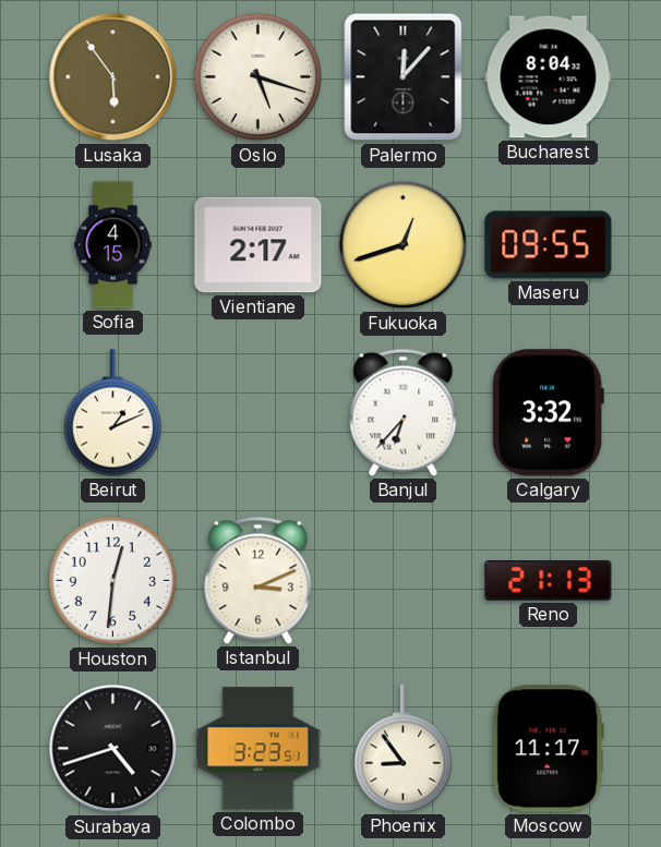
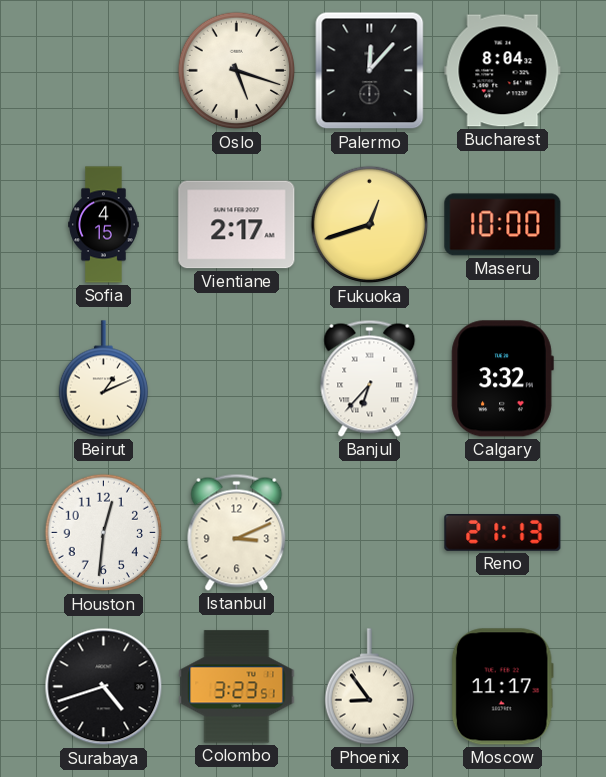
Lusaka: 5:54 -> none (113, 77)
Maseru: 09:55 -> 10:00 (503, 225)
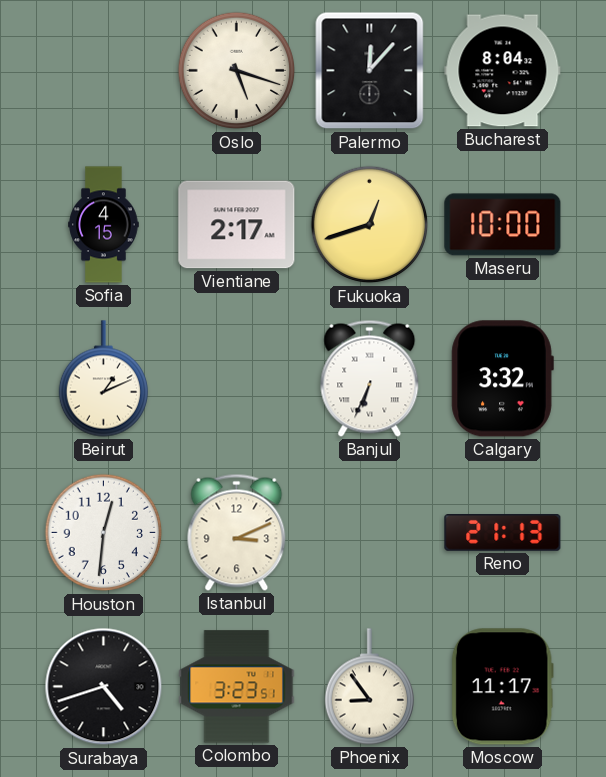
Banjul: 6:37 -> 6:34 (370, 378)
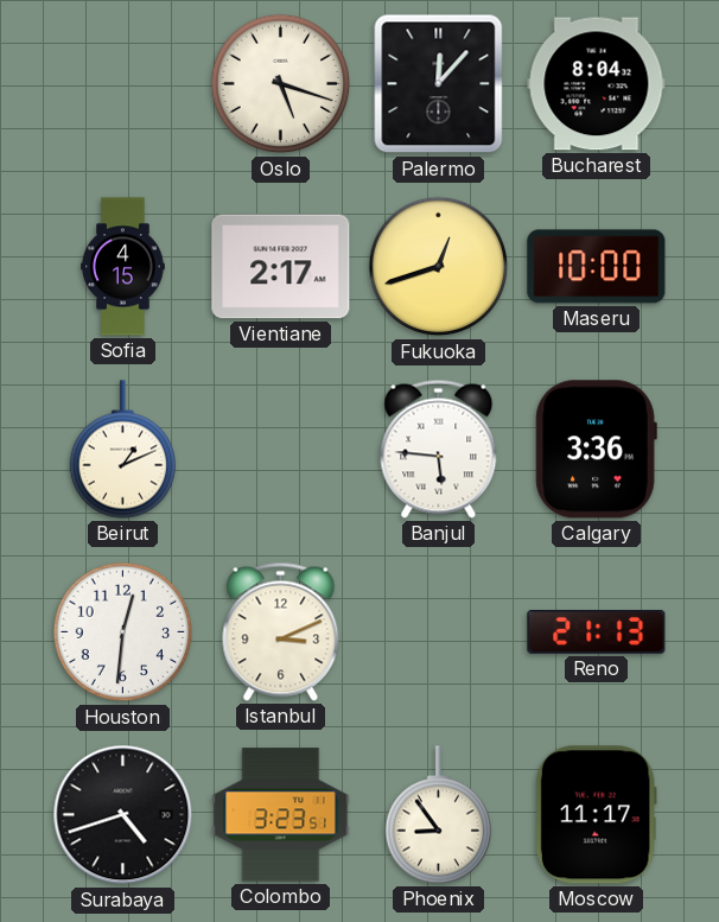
Banjul: 6:34 -> 5:46 (439, 449)
Calgary: 3:32 -> 3:36 (596, 450)
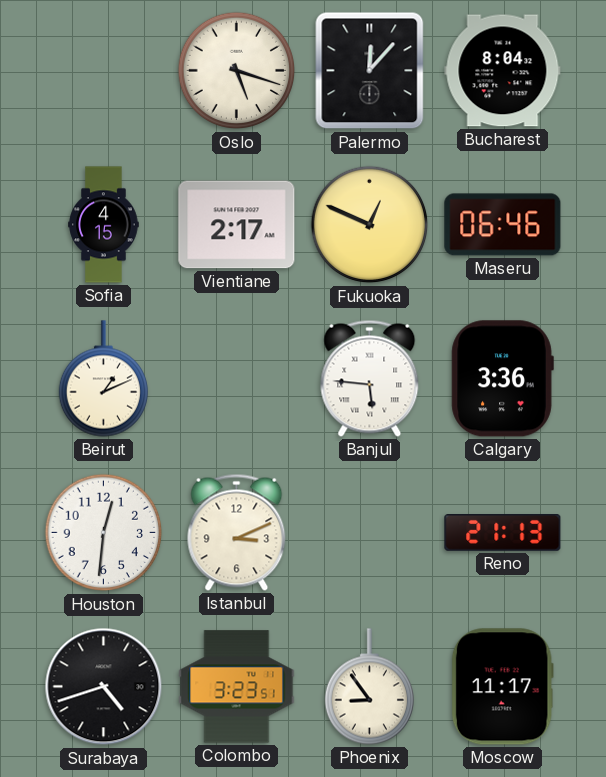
Fukuoka: 12:42 -> 12:49 (370, 225)
Maseru: 10:00 -> 06:46 (503, 225)
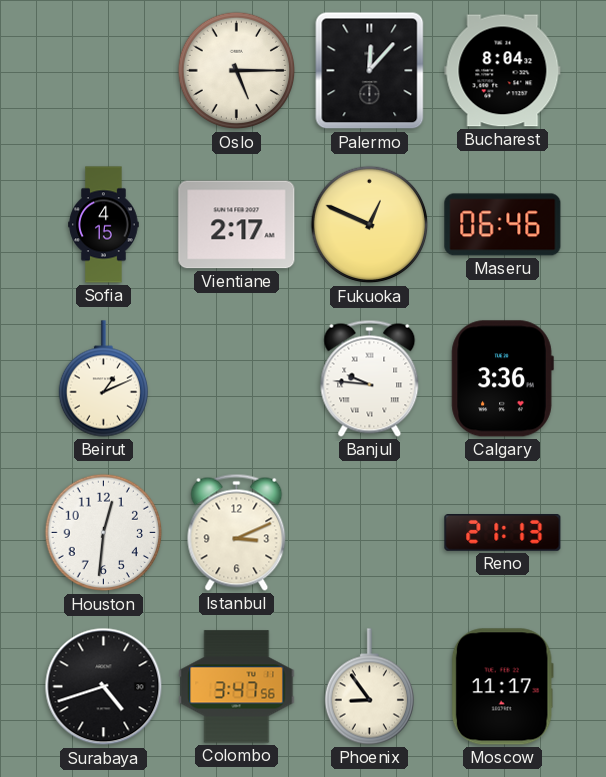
Oslo: 5:18 -> 5:15 (237, 71)
Banjul: 5:46 -> 9:46 (370, 378)
Colombo: 3:23 -> 3:47 (237, 687)
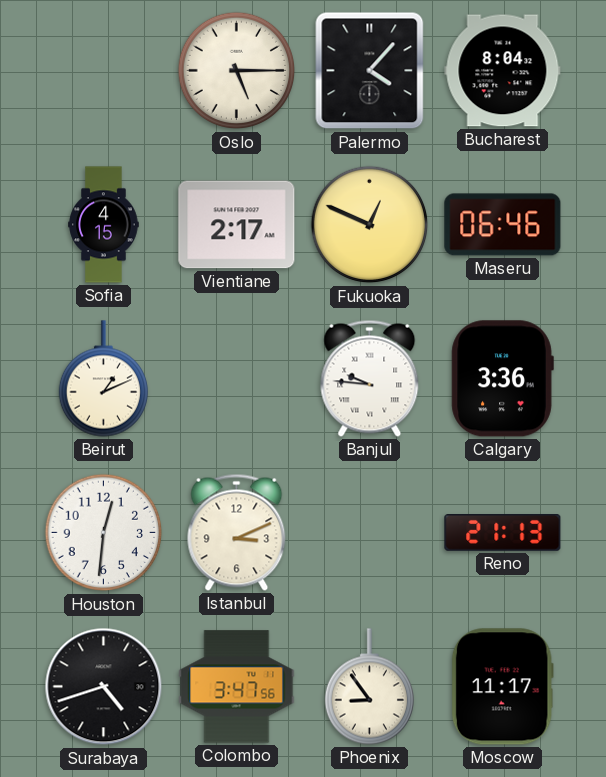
Palermo: 12:07 -> 4:07 (370, 71)
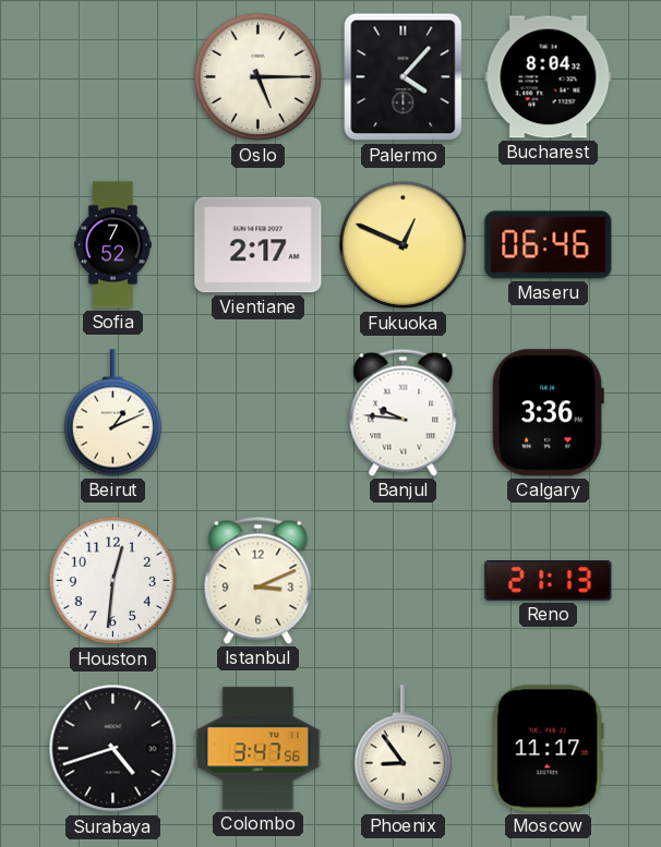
Sofia: 4:15 -> 7:52 (113, 245)
